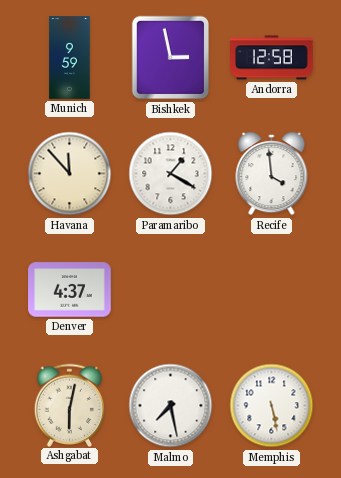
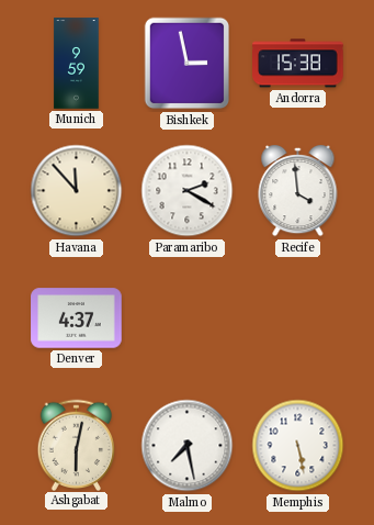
Andorra: 12:58 -> 15:38 (298, 64)
Paramaribo: 1:20 -> 2:20 (188, 191)
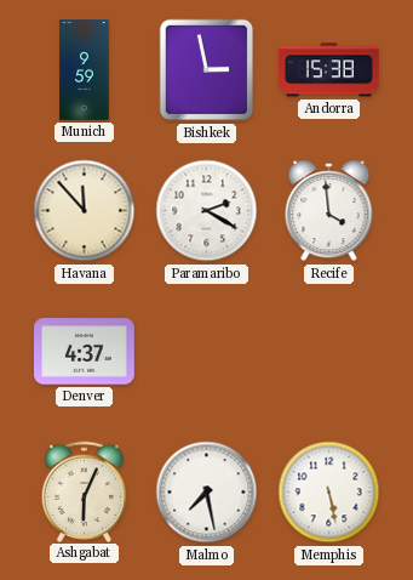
Ashgabat: 6:02 -> 6:04 (85, 491)
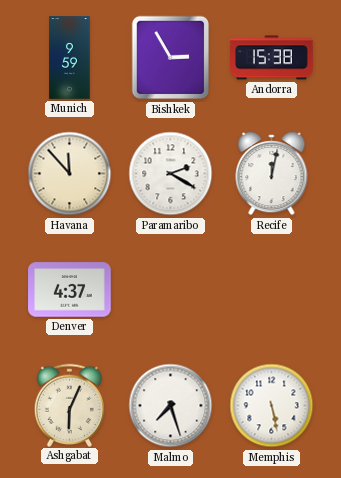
Bishkek: 2:58 -> 2:55 (171, 58)
Recife: 3:59 -> 12:02 (272, 174)
Malmo: 7:28 -> 7:27 (171, 406)
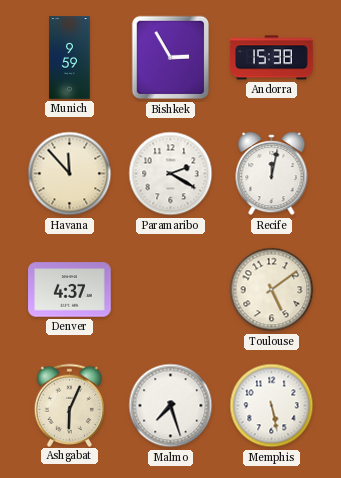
Toulouse: none -> 5:09 (272, 290)
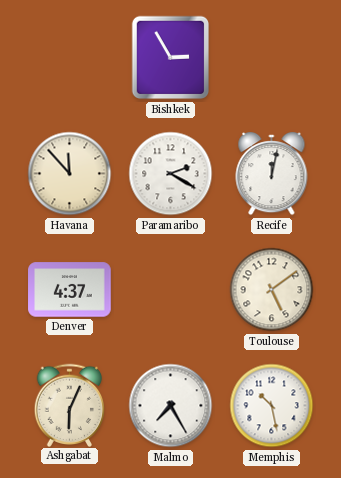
Munich: 9:59 -> none (70, 58)
Andorra: 15:38 -> none (272, 58)
Malmo: 7:27 -> 7:25 (171, 406)
Memphis: 5:28 -> 10:28 (272, 406)
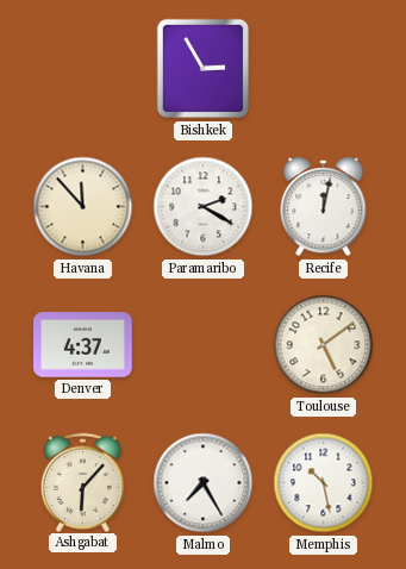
Ashgabat: 6:04 -> 6:07 (83, 482)
